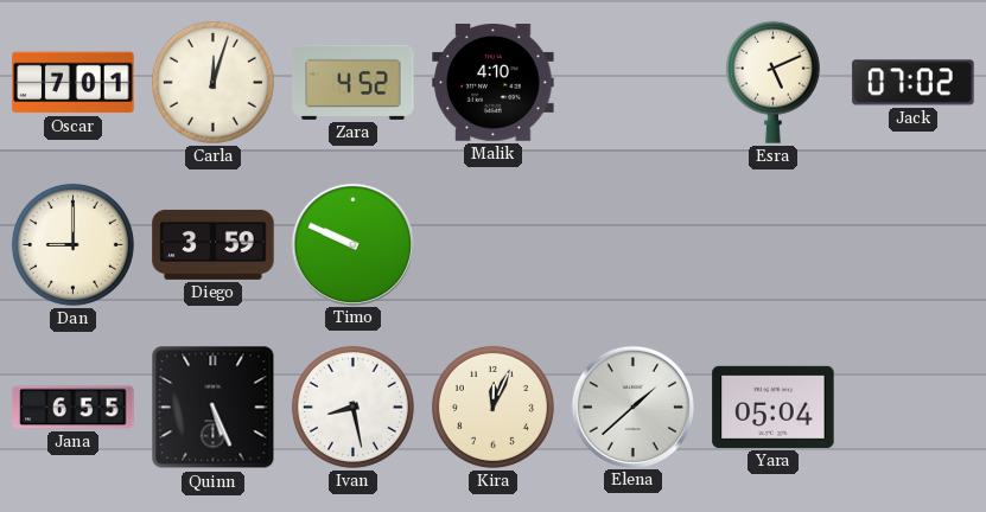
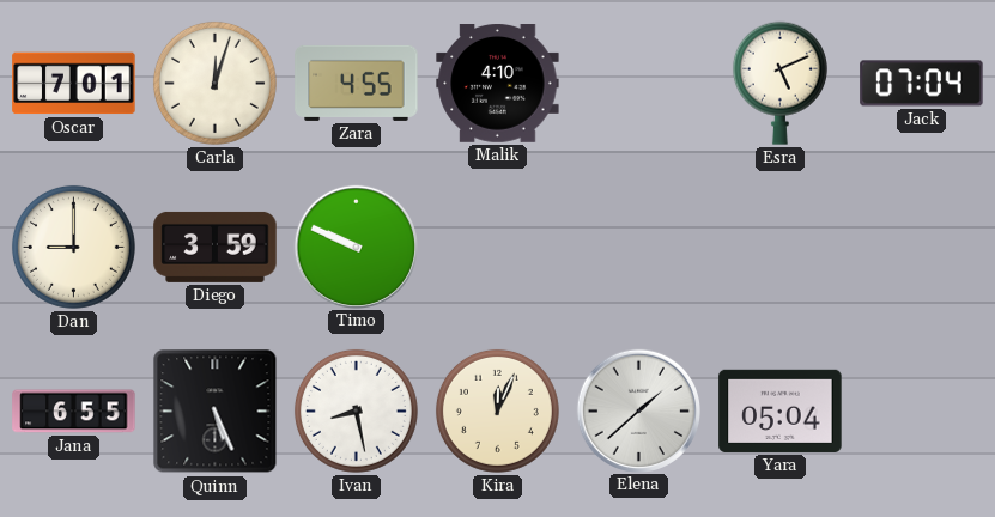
Zara: 4:52 -> 4:55 (357, 83)
Jack: 07:02 -> 07:04 (922, 84)
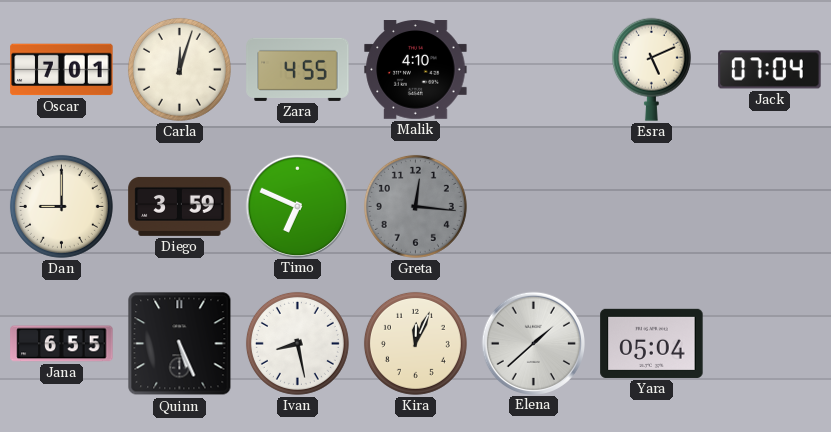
Timo: 9:49 -> 6:49 (297, 206)
Greta: none -> 12:16 (415, 206)
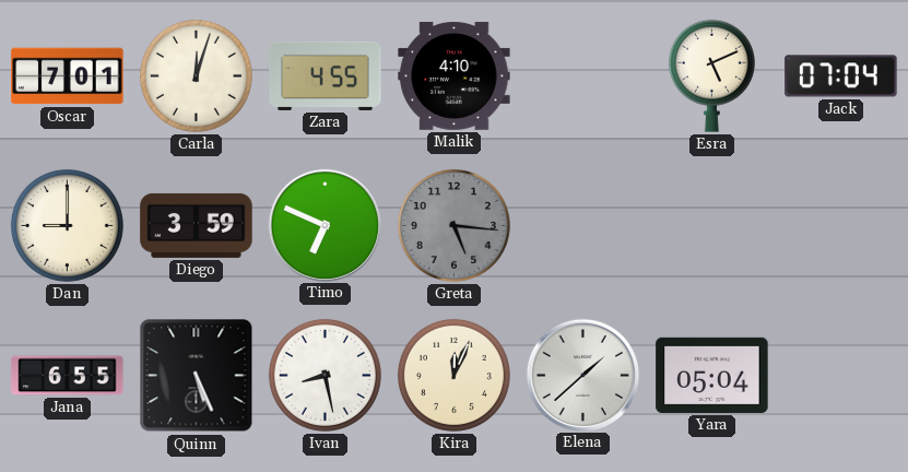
Greta: 12:16 -> 5:16 (453, 225)
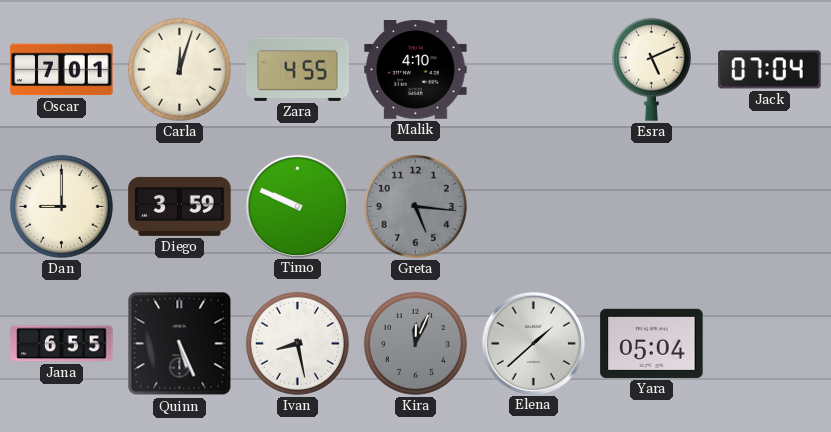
Timo: 6:49 -> 9:49 (297, 206)
Kira dial: cream -> grey (415, 343)
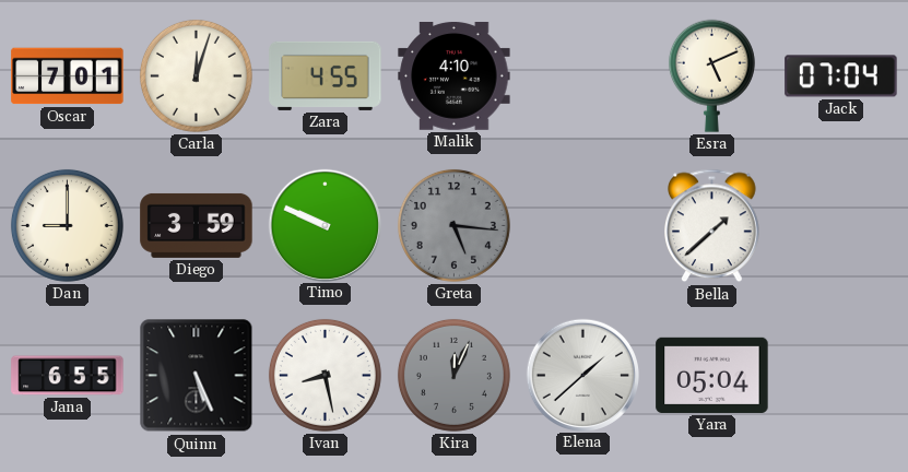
Bella: none -> 1:38 (712, 226)
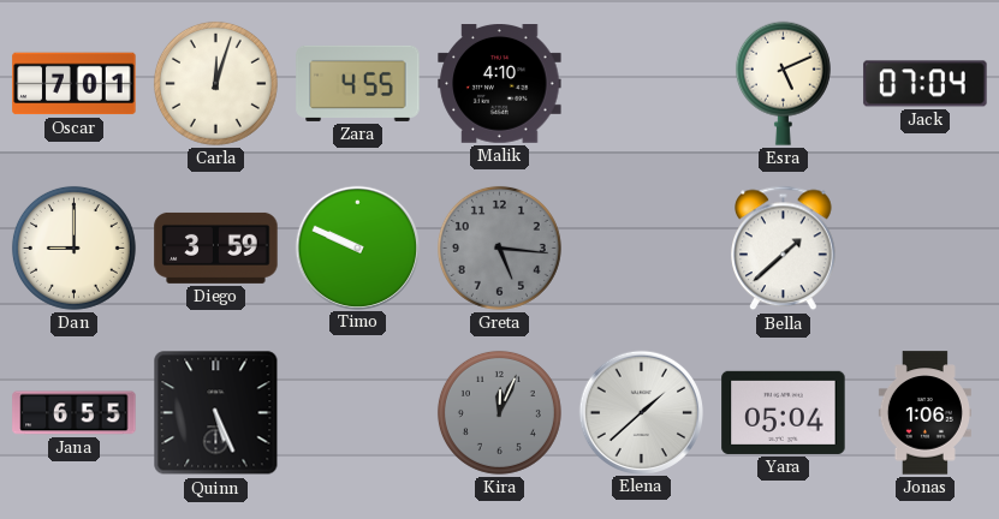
Ivan: 8:28 -> none (325, 375)
Jonas: none -> 1:06 (924, 413)
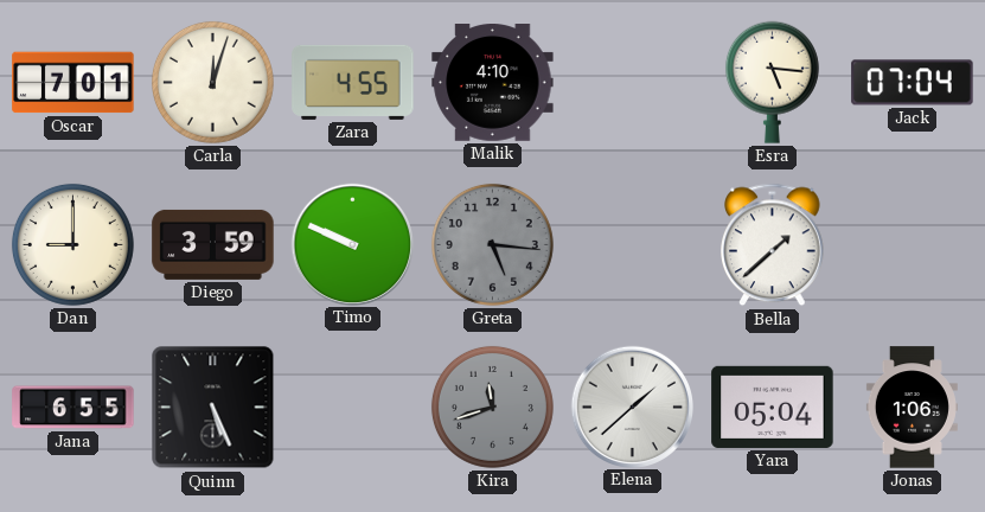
Esra: 5:11 -> 5:16 (772, 82)
Kira: 12:04 -> 11:42 (492, 407)
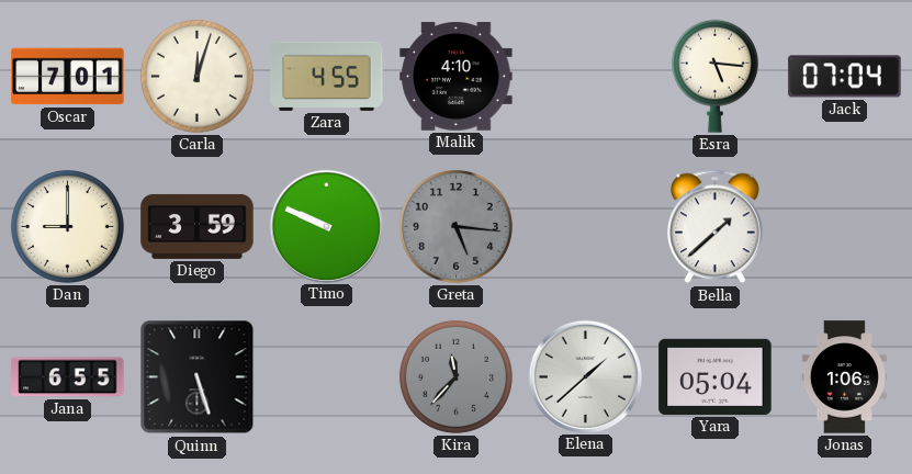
Quinn: 5:26 -> 5:27 (198, 377)
Kira: 11:42 -> 11:37 (455, 376)
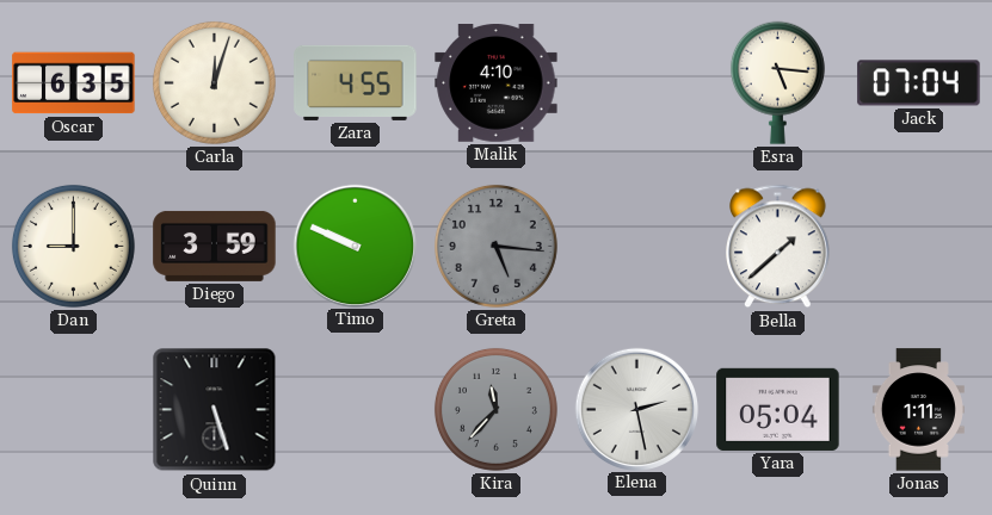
Oscar: 7:01 -> 6:35 (74, 83)
Jana: 6:55 -> none (68, 377)
Elena: 1:38 -> 2:28 (636, 409)
Jonas: 1:06 -> 1:11 (918, 410)
